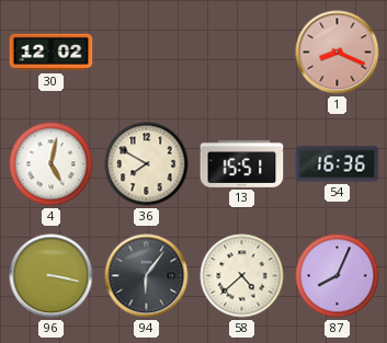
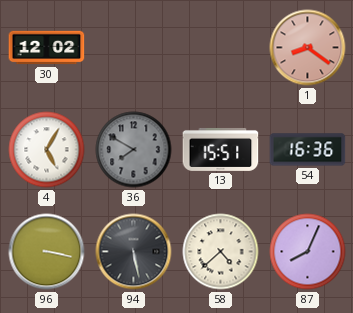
1: 8:19 -> 8:21 (308, 48)
4: 5:02 -> 5:05 (47, 150)
36 dial: cream -> grey (134, 150)
94: 6:06 -> 5:28 (134, 252)
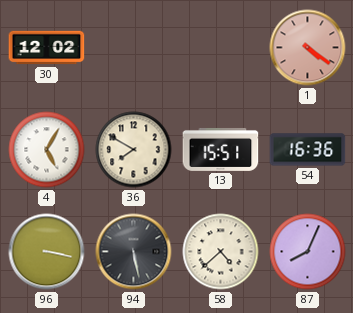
1: 8:21 -> 4:21 (308, 48)
36 dial: grey -> cream (134, 150)
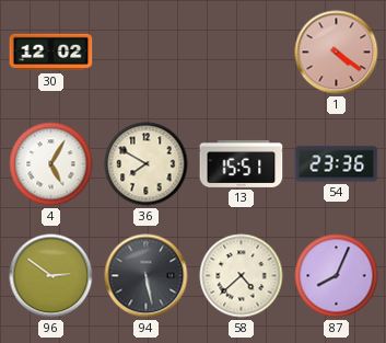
54: 16:36 -> 23:36 (337, 164)
96: 3:17 -> 2:51 (51, 276)
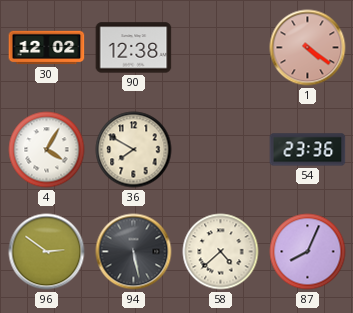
90: none -> 12:38 (134, 48)
4: 5:05 -> 4:05 (47, 150)
13: 15:51 -> none (242, 163)
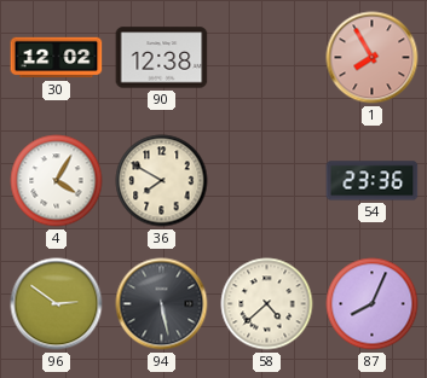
1: 4:21 -> 7:55 (373, 58)
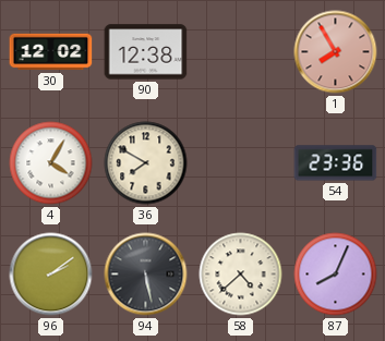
96: 2:51 -> 2:09 (51, 275)
